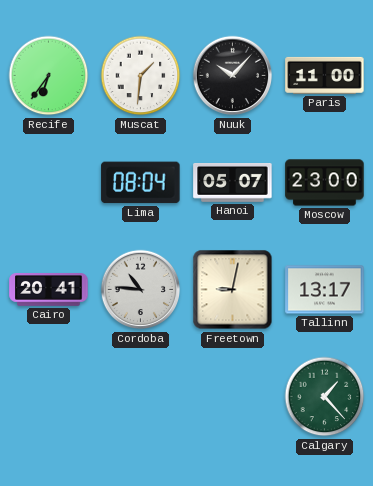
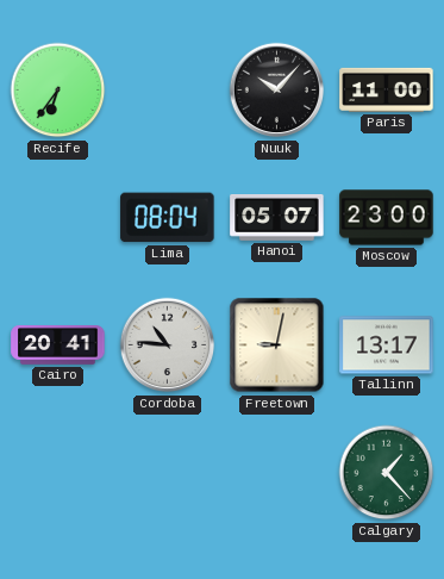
Muscat: 1:31 -> none (141, 76)
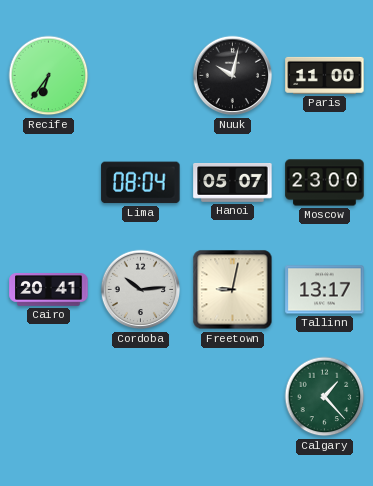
Nuuk: 10:07 -> 10:02 (233, 76)
Cordoba: 10:46 -> 10:14 (141, 290)
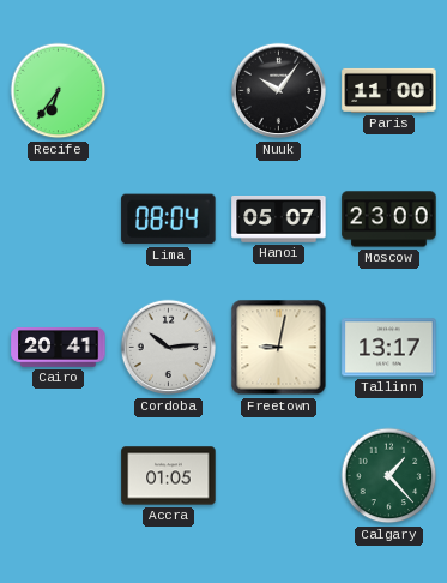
Nuuk: 10:02 -> 10:06 (279, 91)
Accra: none -> 01:05 (169, 476)
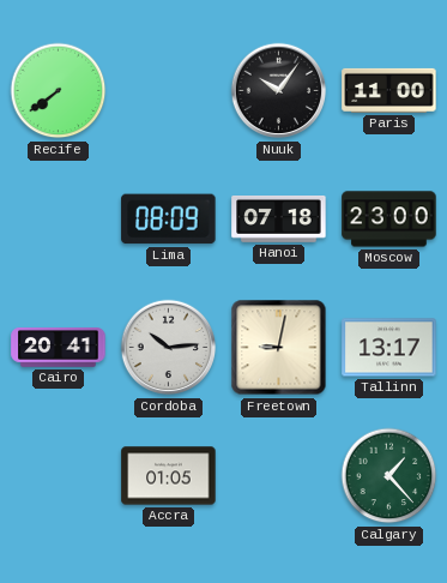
Recife: 6:36 -> 7:39 (59, 91)
Lima: 08:04 -> 08:09 (169, 220)
Hanoi: 05:07 -> 07:18 (279, 220)
